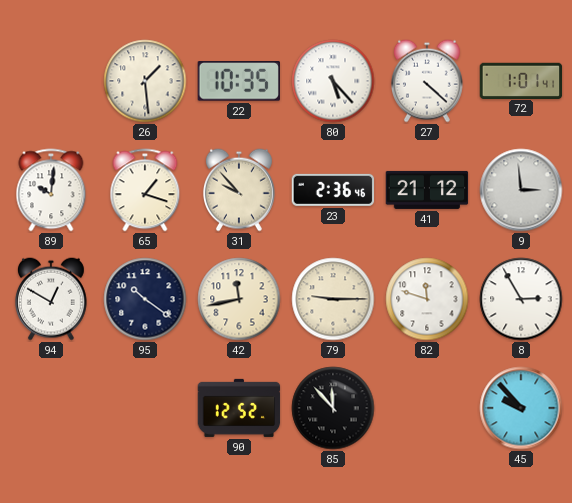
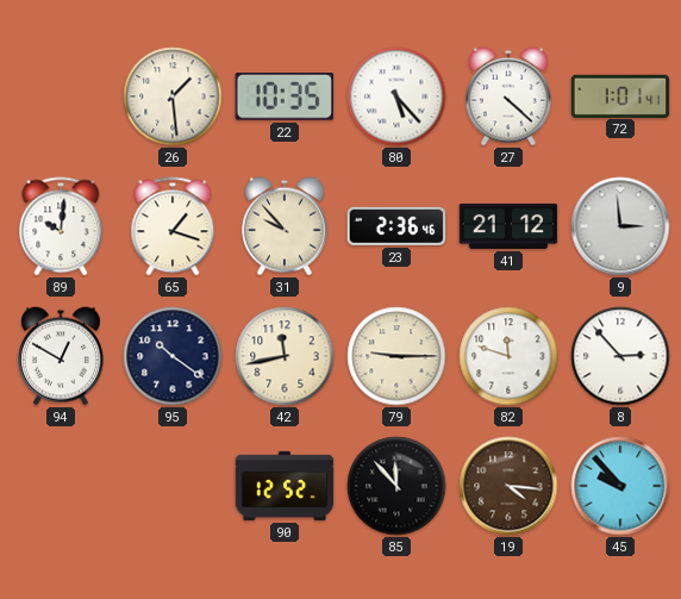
8: 2:55 -> 2:53 (620, 356)
19: none -> 4:16 (508, 486)
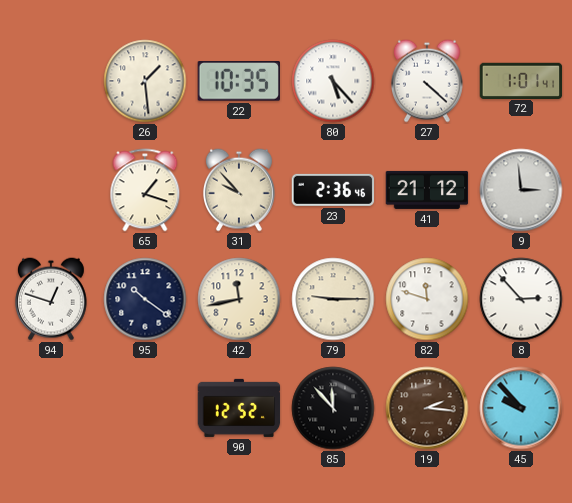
89: 10:01 -> none (61, 226)
94: 12:50 -> 12:48 (51, 299)
19: 4:16 -> 2:16 (427, 408)
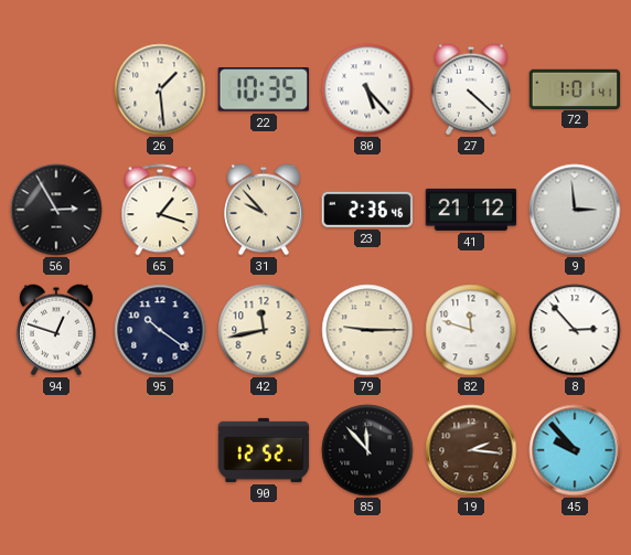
56: none -> 2:55 (56, 210)
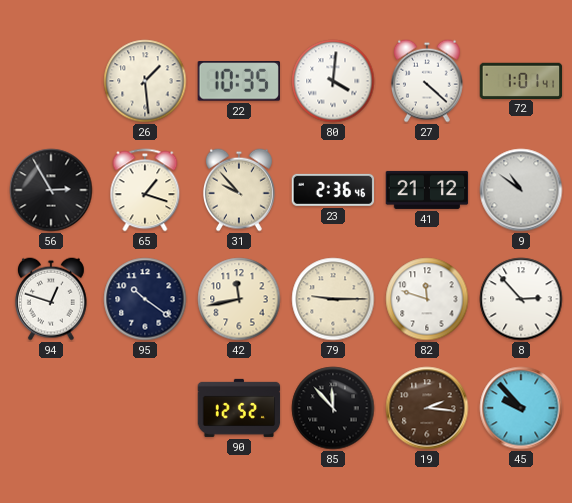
80: 5:23 -> 4:01 (333, 81)
9: 2:59 -> 10:51 (521, 190)
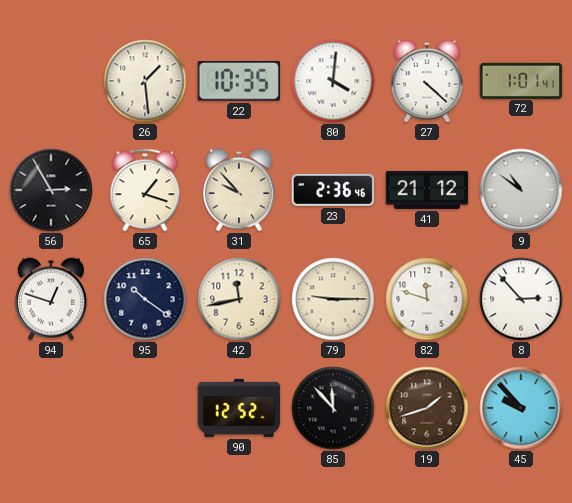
19: 2:16 -> 1:42 (427, 408)
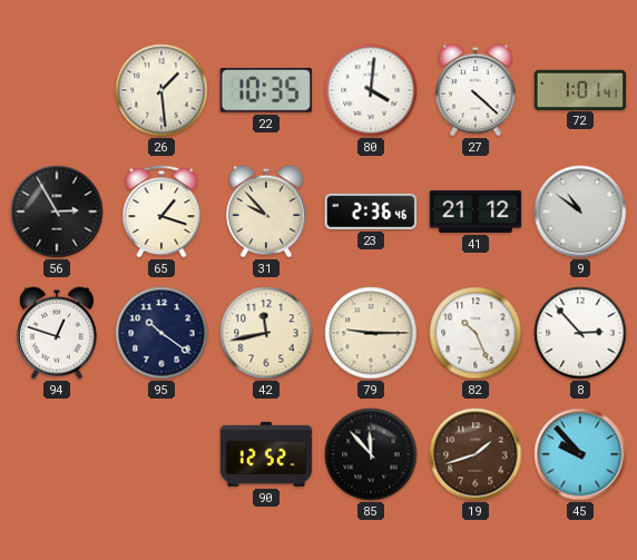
82: 11:48 -> 10:26 (476, 333)
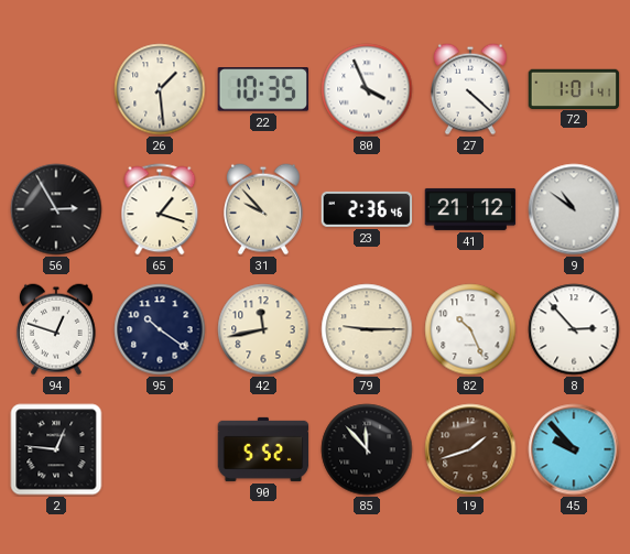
80: 4:01 -> 3:56 (367, 89)
2: none -> 12:46 (56, 449)
90: 12:52 -> 5:52 (263, 449)
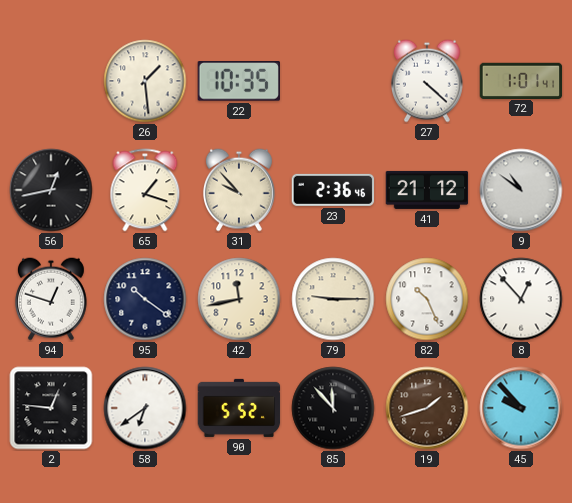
80: 3:56 -> none (367, 89)
56: 2:55 -> 12:43 (51, 190)
8: 2:53 -> 12:53 (521, 299)
58: none -> 6:39 (145, 408)
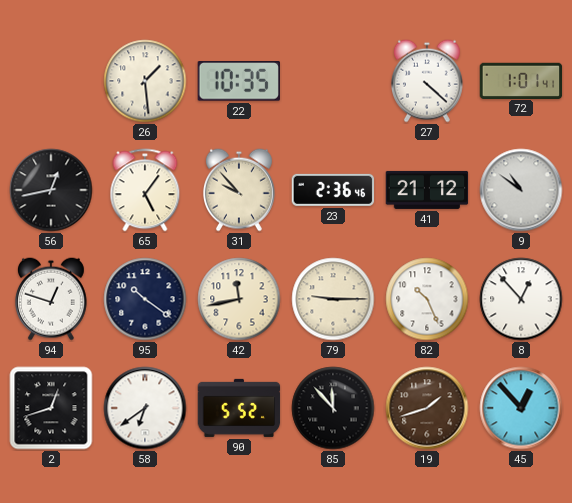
65: 1:18 -> 5:06 (145, 190)
2: 12:46 -> 12:42 (51, 408)
45: 9:53 -> 12:53 (521, 408)
